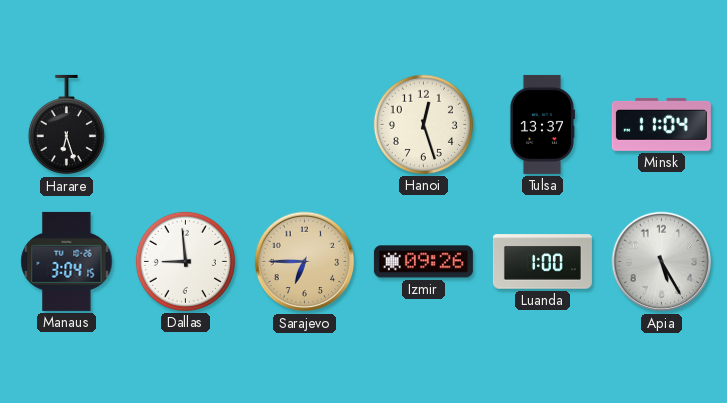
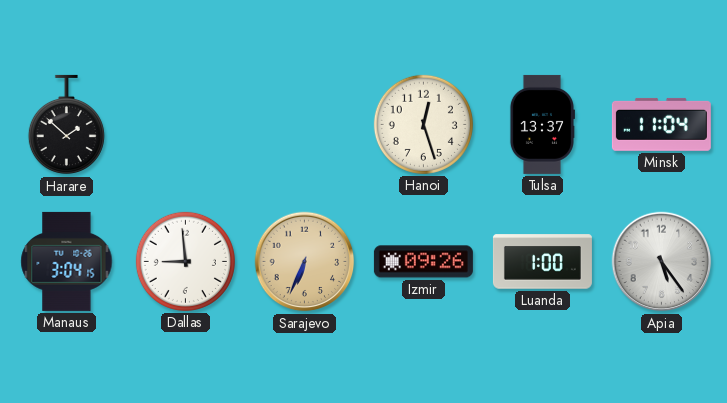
Harare: 6:27 -> 1:52 (66, 125)
Sarajevo: 6:45 -> 6:34 (305, 262)
Apia: 5:25 -> 5:24 (662, 262)
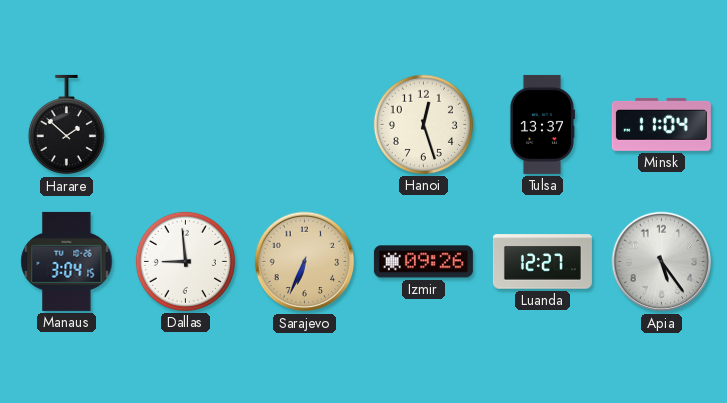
Luanda: 1:00 -> 12:27 (542, 262)
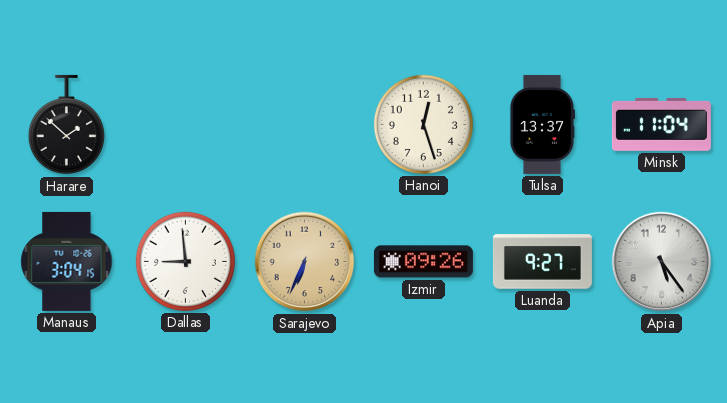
Luanda: 12:27 -> 9:27 (542, 262)
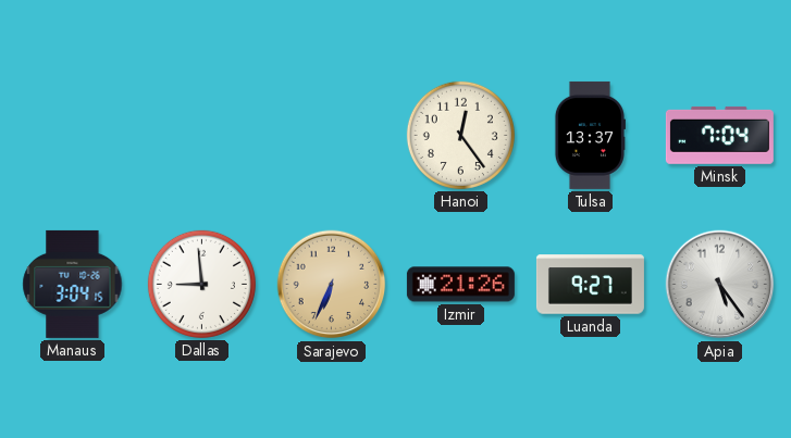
Harare: 1:52 -> none (66, 125)
Hanoi: 12:27 -> 12:24 (460, 135)
Minsk: 11:04 -> 7:04 (719, 135)
Izmir: 09:26 -> 21:26 (460, 285)
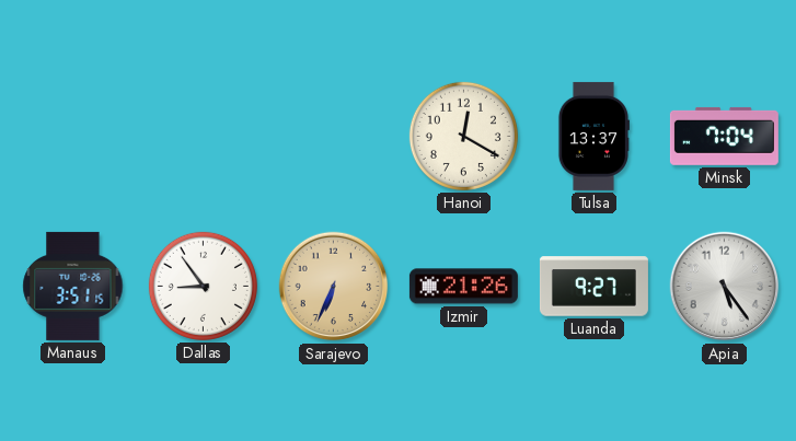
Hanoi: 12:24 -> 12:20 (463, 136)
Manaus: 3:04 -> 3:51 (73, 286)
Dallas: 8:59 -> 8:54 (203, 286)
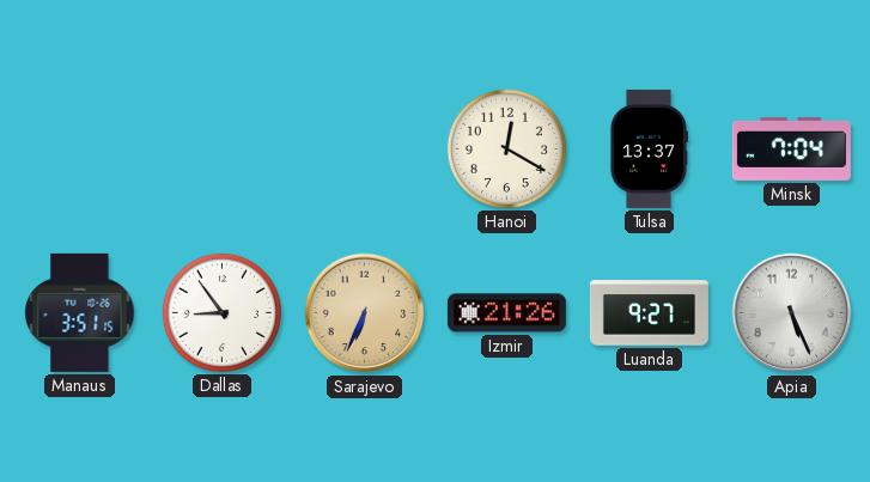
Apia: 5:24 -> 5:26 (792, 313)
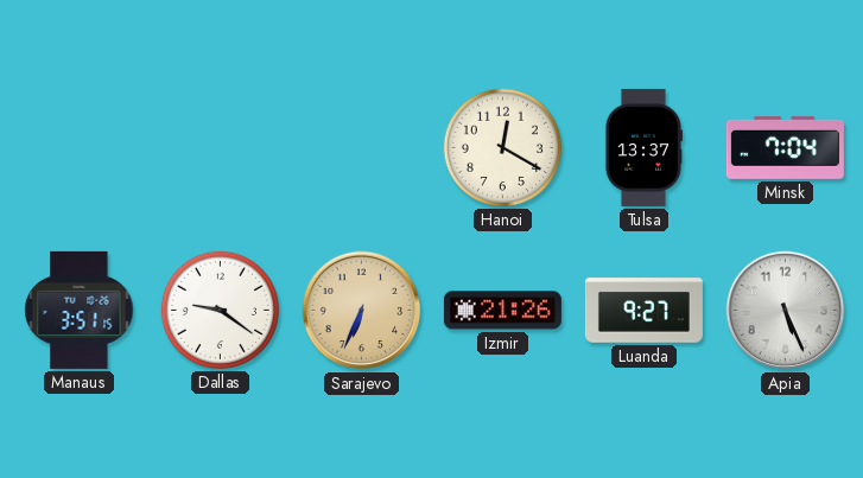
Dallas: 8:54 -> 9:21 (220, 310)
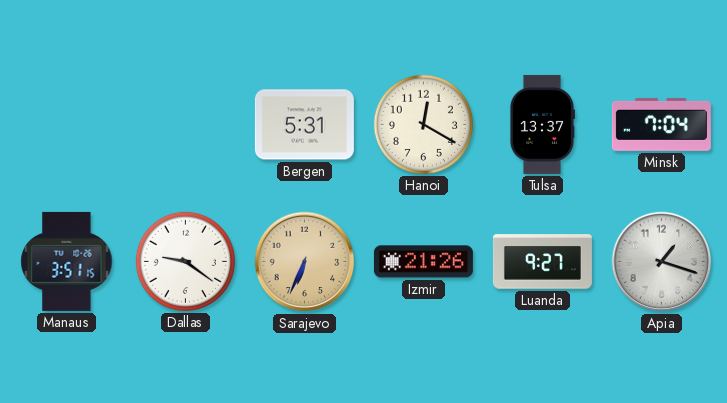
Bergen: none -> 5:31 (304, 125)
Apia: 5:26 -> 1:18 (662, 262)
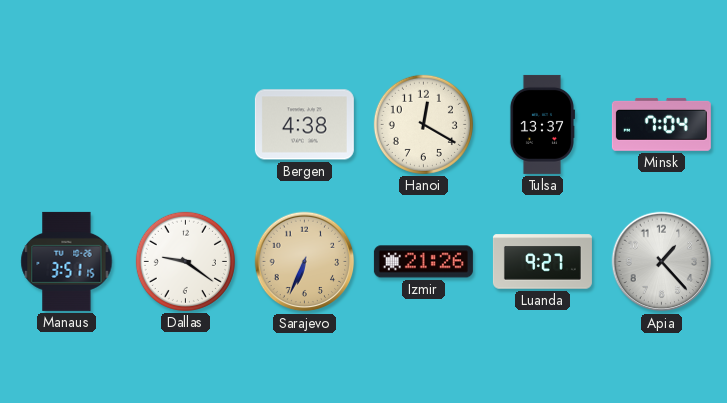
Bergen: 5:31 -> 4:38 (304, 125)
Apia: 1:18 -> 1:23 (662, 262)
